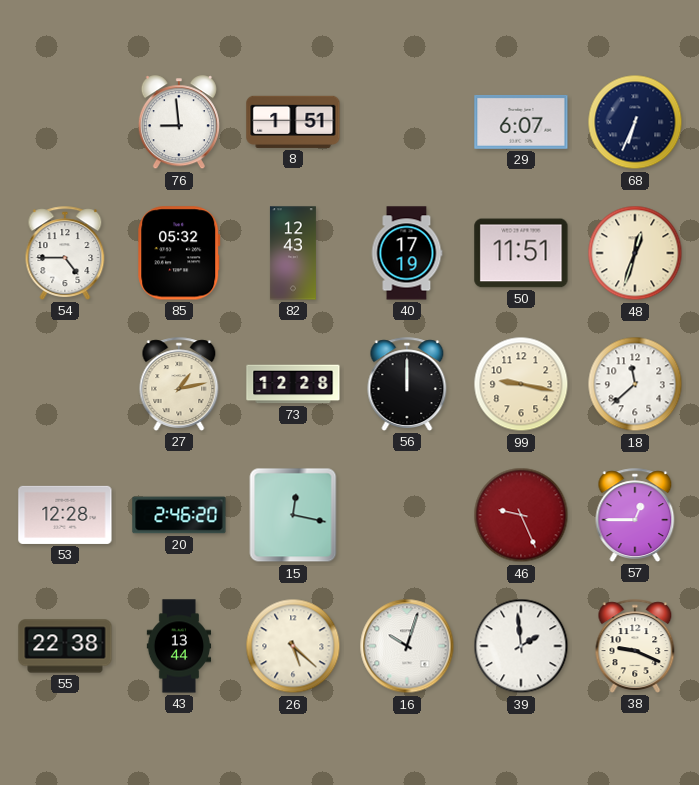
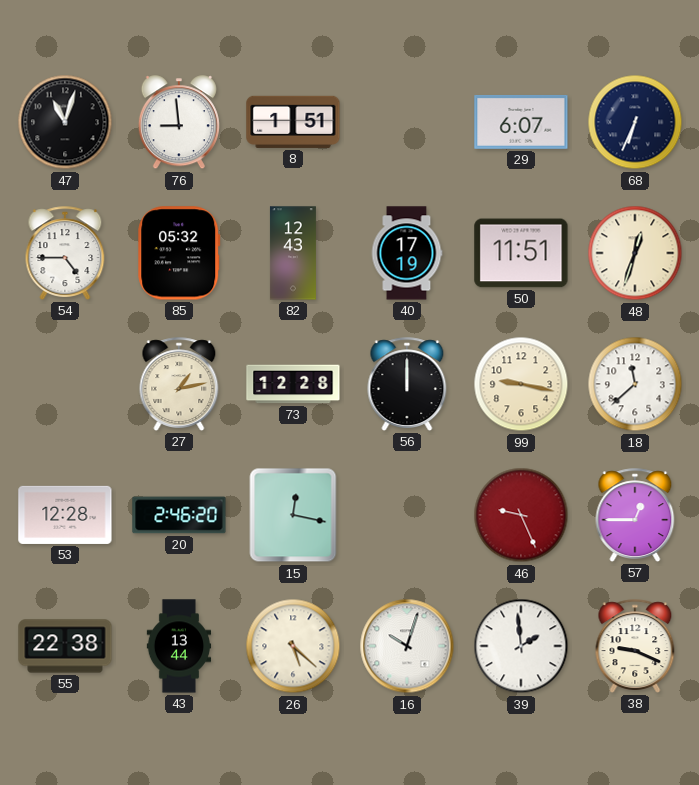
47: none -> 11:03 (65, 122)
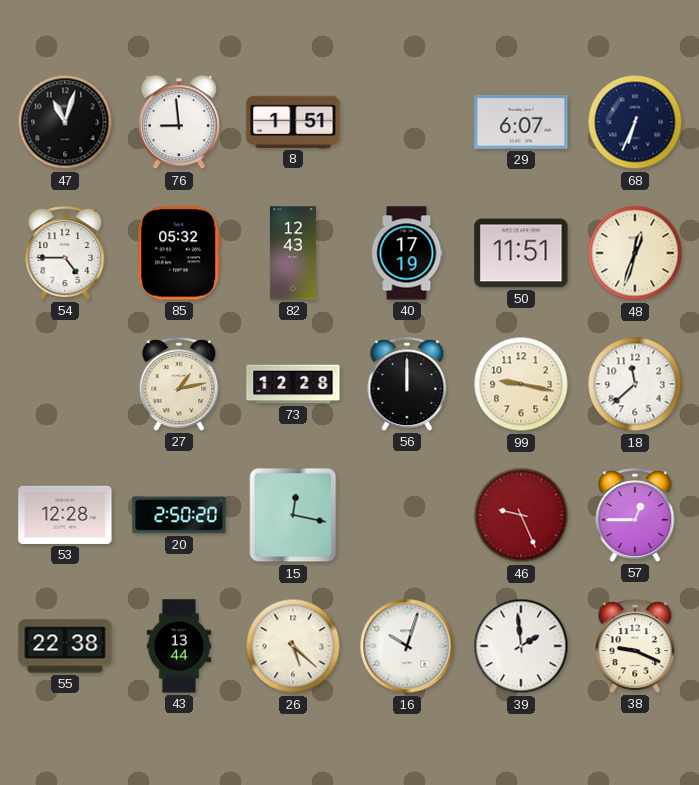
20: 2:46 -> 2:50 (179, 515)
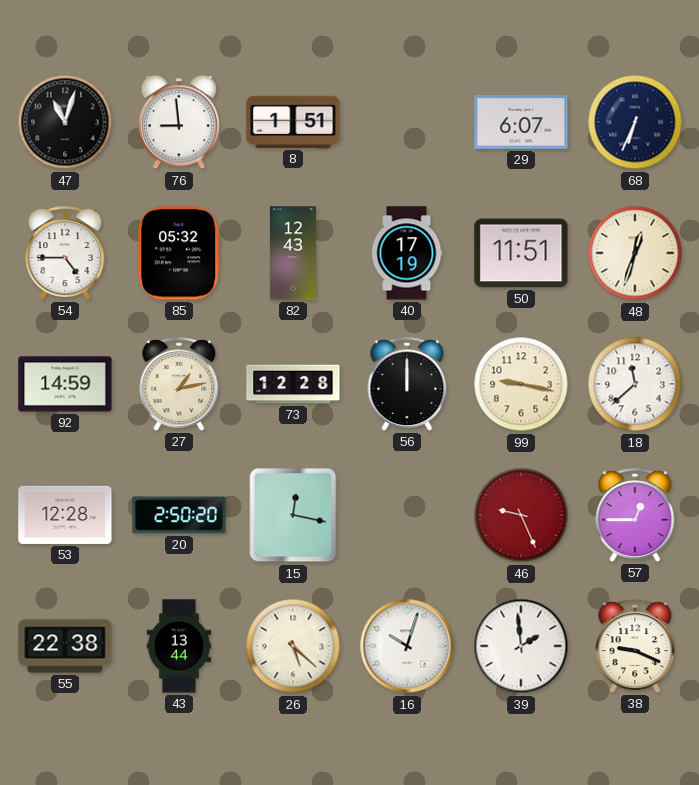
92: none -> 14:59 (65, 384)
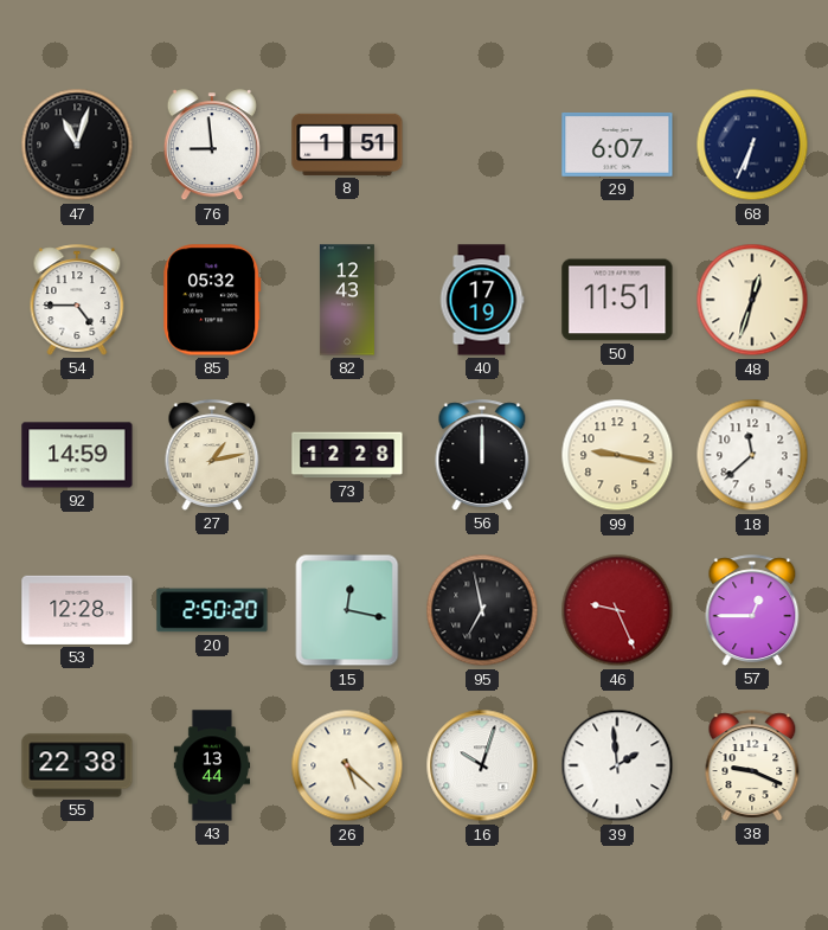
95: none -> 6:58 (482, 610)
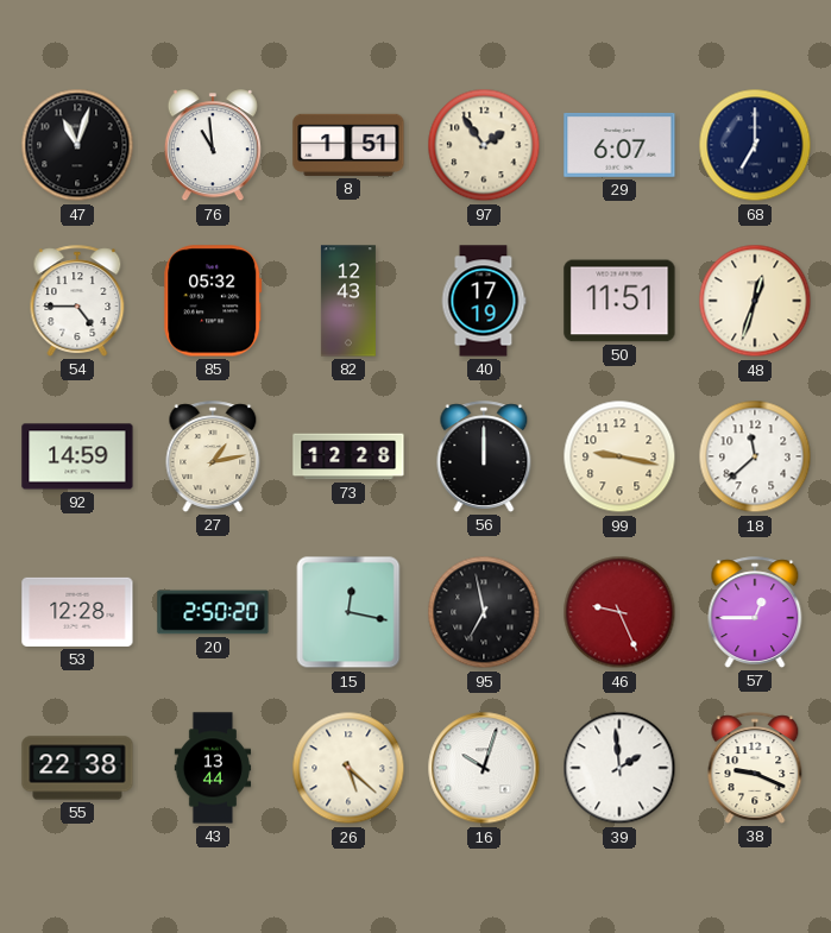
76: 8:59 -> 10:59 (213, 146)
97: none -> 1:54 (484, 145)
68: 6:34 -> 7:00 (755, 145)
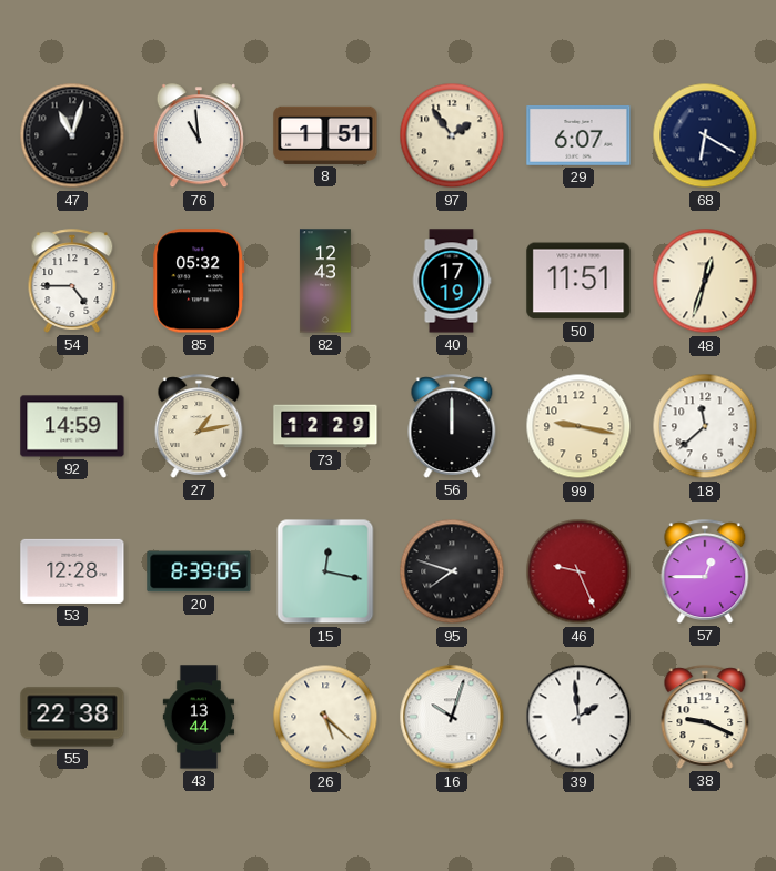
68: 7:00 -> 6:20 (705, 135)
73: 12:28 -> 12:29 (325, 426)
20: 2:50 -> 8:39 (199, 571)
95: 6:58 -> 7:48 (452, 571)
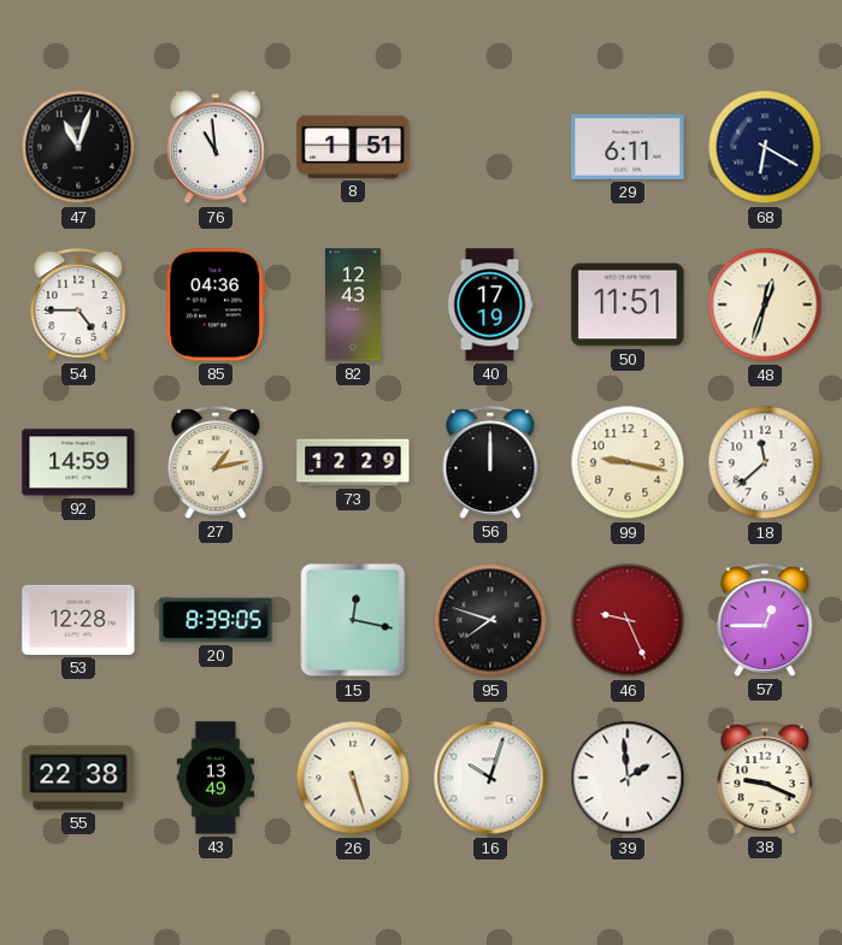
97: 1:54 -> none (452, 135)
29: 6:07 -> 6:11 (628, 147)
85: 05:32 -> 04:36 (216, 305)
43: 13:44 -> 13:49 (216, 778)
26: 5:22 -> 5:27 (353, 778)
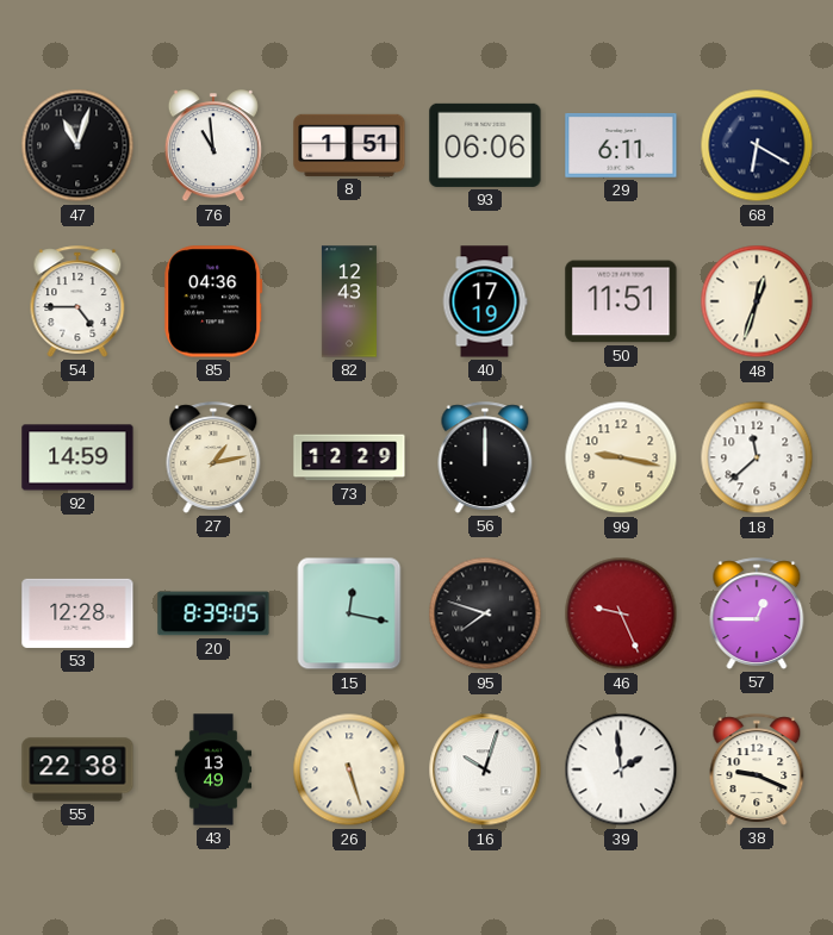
93: none -> 06:06 (485, 145)
